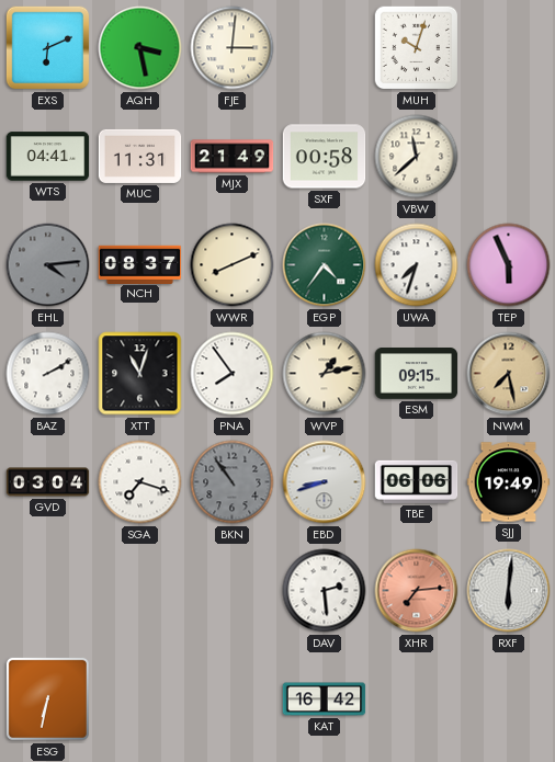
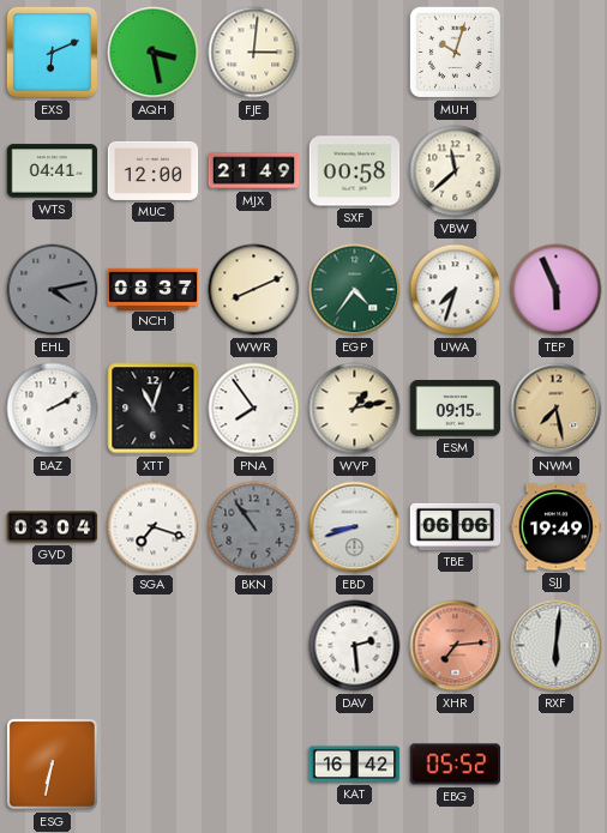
MUC: 11:31 -> 12:00 (154, 170)
EHL: 4:14 -> 4:13 (53, 290)
EBG: none -> 05:52 (456, 765)
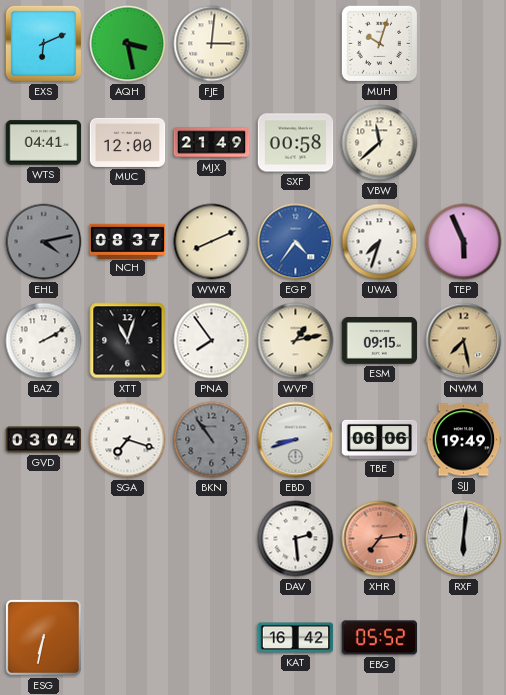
EGP dial: green -> blue (296, 242)
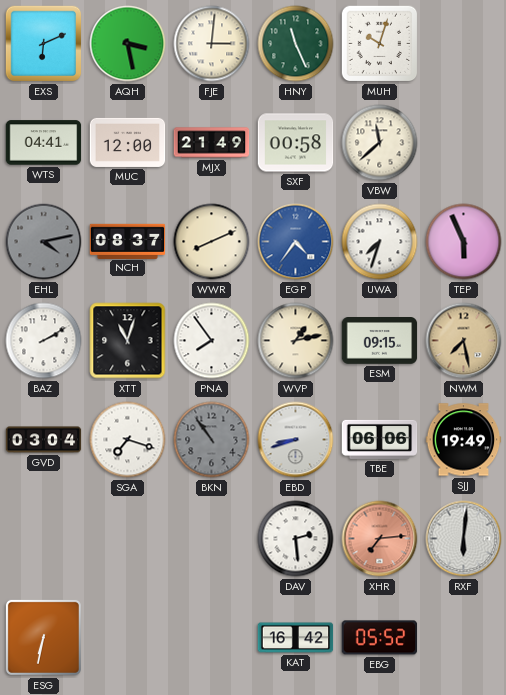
HNY: none -> 11:26 (296, 44)
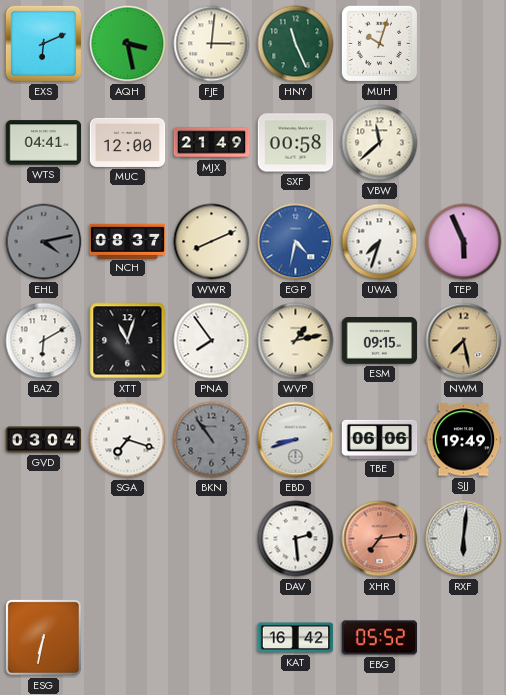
EGP: 4:36 -> 4:32 (296, 242)
BAZ: 2:10 -> 6:10 (44, 341)
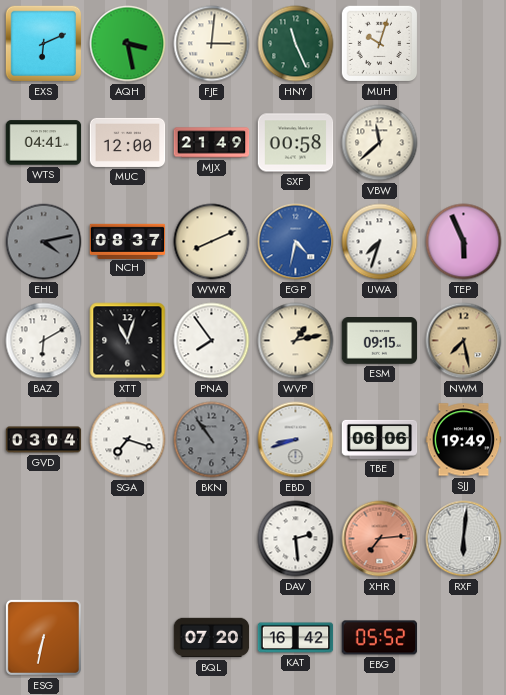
BQL: none -> 07:20 (212, 638)
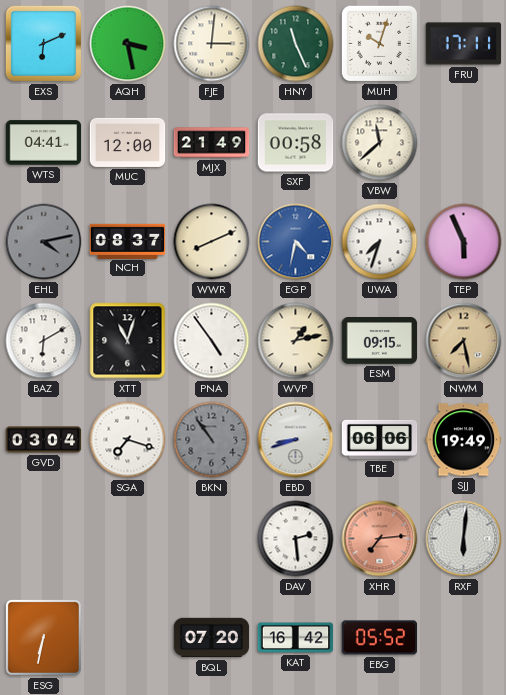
FRU: none -> 17:11 (464, 44)
PNA: 7:54 -> 4:54 (212, 341)
